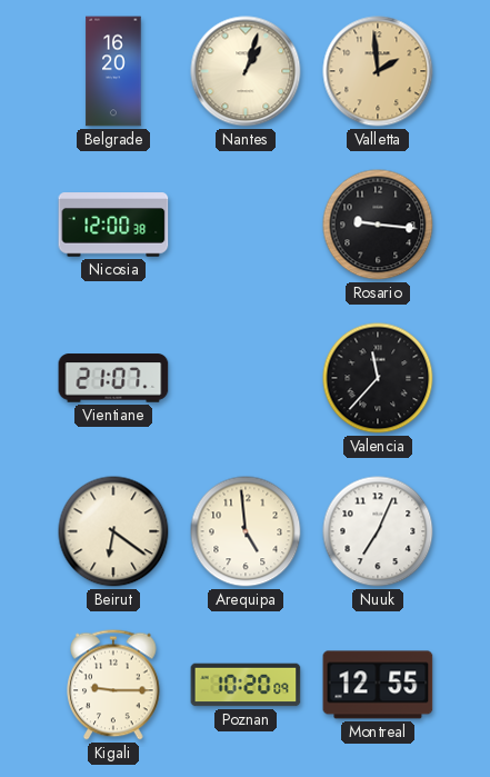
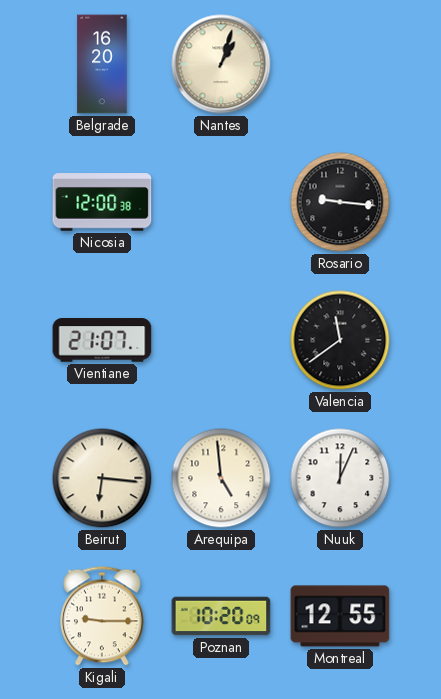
Valletta: 1:59 -> none (378, 71)
Valencia: 11:37 -> 11:39 (340, 340)
Beirut: 6:21 -> 6:16 (102, 478)
Nuuk: 7:04 -> 12:04 (340, 478)
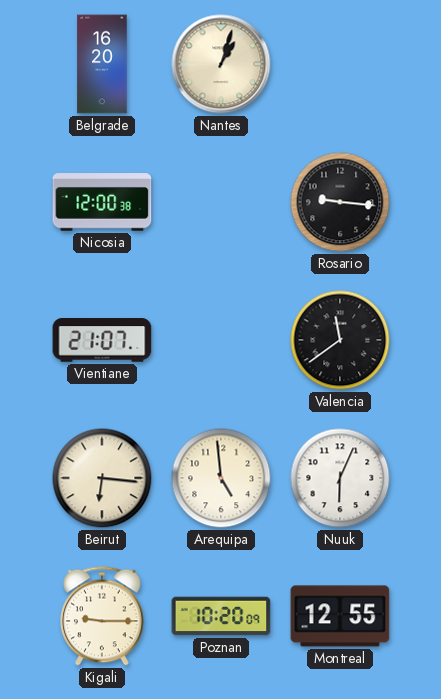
Nuuk: 12:04 -> 6:04 (340, 478)
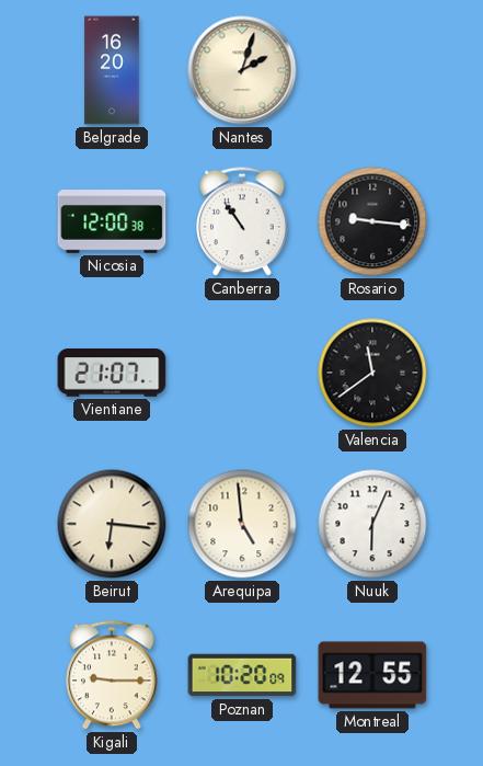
Nantes: 1:03 -> 2:03 (242, 70)
Canberra: none -> 10:54 (242, 221)
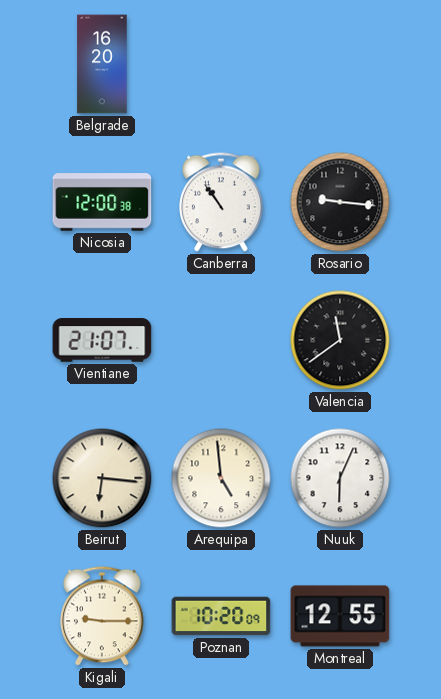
Nantes: 2:03 -> none (242, 70)
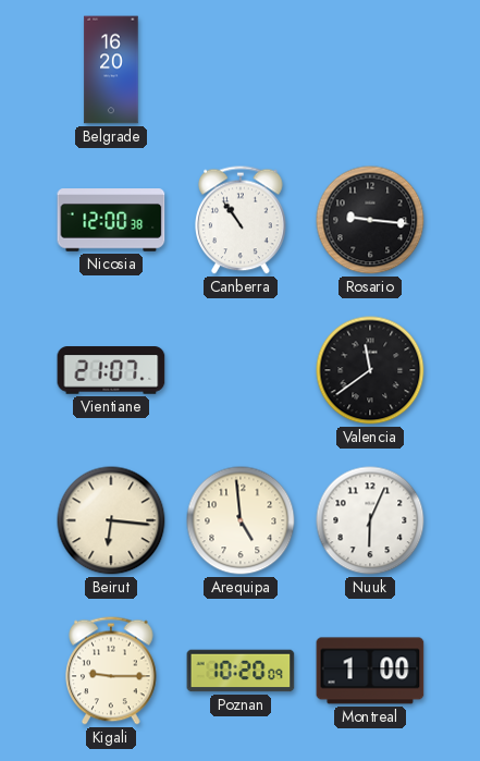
Montreal: 12:55 -> 1:00 (370, 671)
